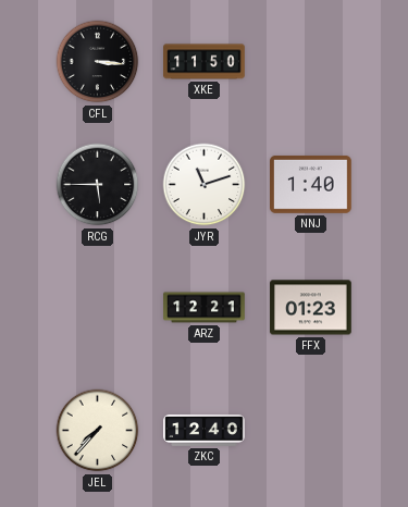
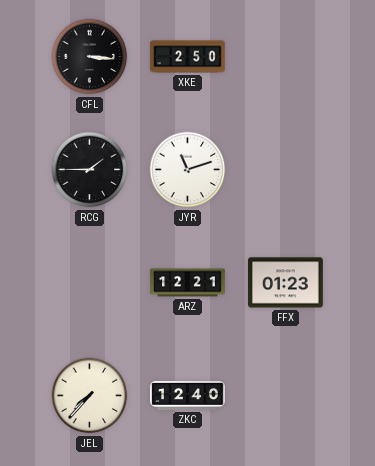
XKE: 11:50 -> 2:50 (188, 57)
RCG: 5:45 -> 1:45 (90, 170)
NNJ: 1:40 -> none (311, 184)
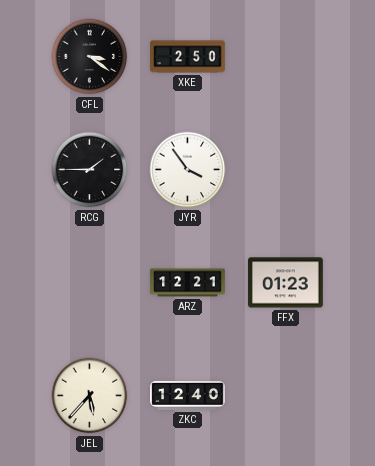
CFL: 3:16 -> 3:21 (90, 57)
JYR: 11:12 -> 3:54 (188, 170)
JEL: 7:37 -> 5:37 (90, 396)
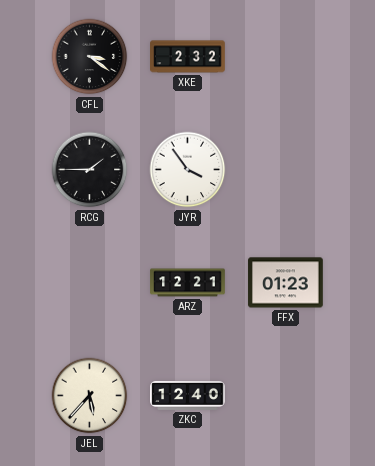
XKE: 2:50 -> 2:32 (188, 57)
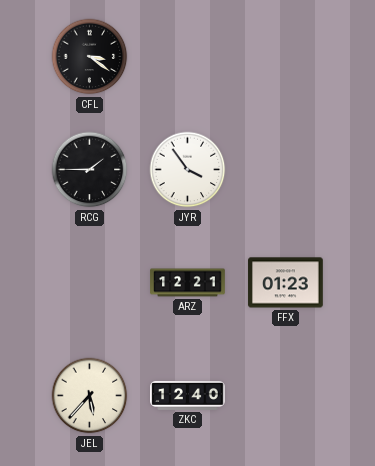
XKE: 2:32 -> none (188, 57)
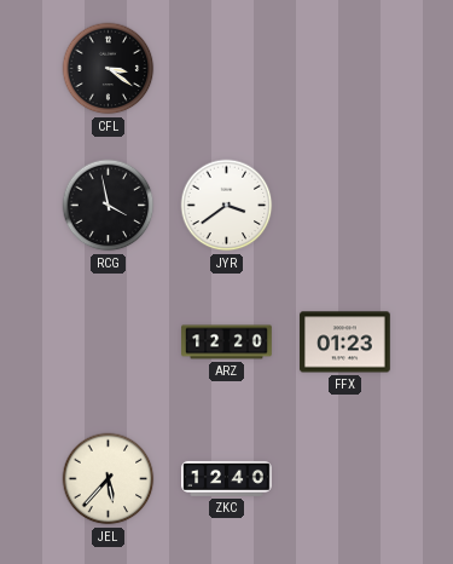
RCG: 1:45 -> 3:58 (109, 206)
JYR: 3:54 -> 3:39 (227, 206)
ARZ: 12:21 -> 12:20 (227, 343)
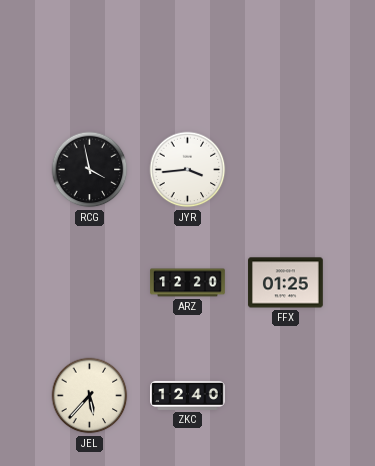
CFL: 3:21 -> none (109, 69)
JYR: 3:39 -> 3:44 (188, 170)
FFX: 01:23 -> 01:25 (286, 283)
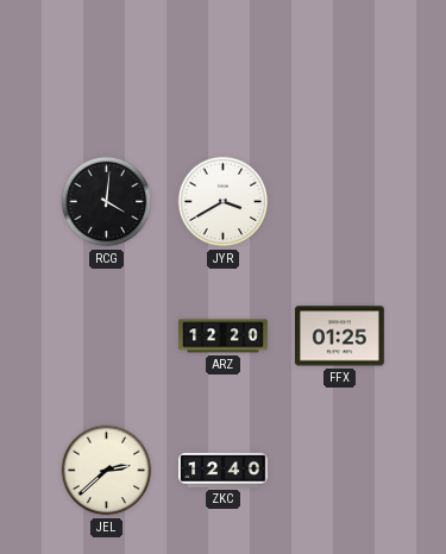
RCG: 3:58 -> 4:01 (107, 202)
JYR: 3:44 -> 3:40 (224, 202)
JEL: 5:37 -> 2:38 (107, 471)
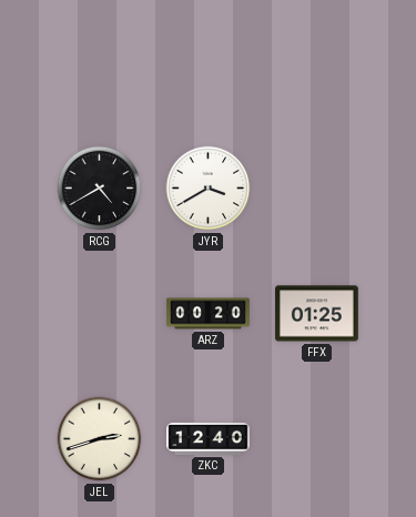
RCG: 4:01 -> 4:40 (100, 189)
ARZ: 12:20 -> 00:20 (209, 314)
JEL: 2:38 -> 2:42 (100, 439)
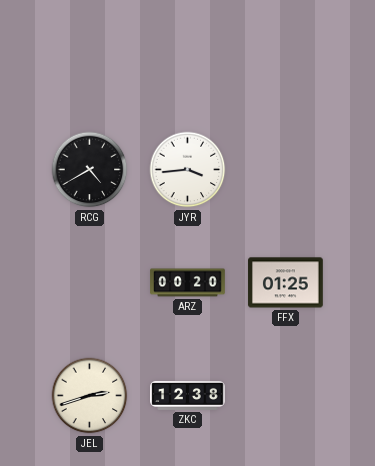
JYR: 3:40 -> 3:44 (188, 170)
ZKC: 12:40 -> 12:38 (188, 395)
